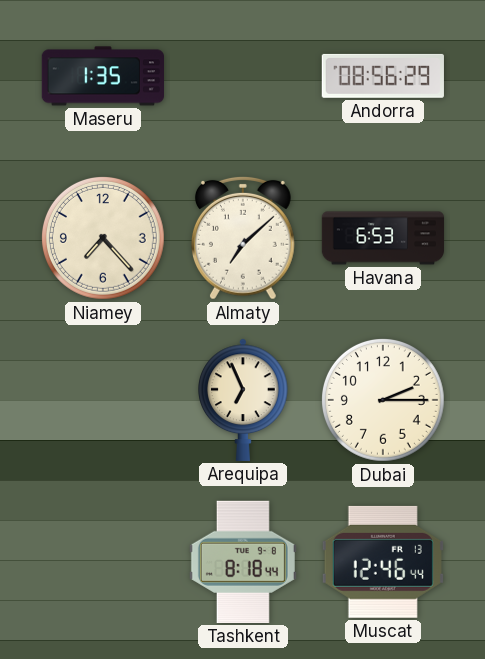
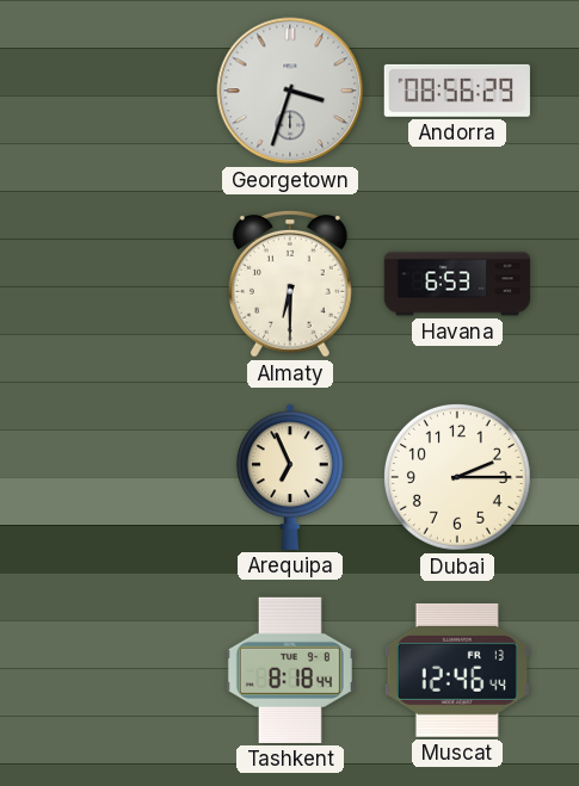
Maseru: 1:35 -> none (102, 76)
Georgetown: none -> 3:33 (290, 91)
Niamey: 7:23 -> none (103, 238)
Almaty: 7:08 -> 6:30 (290, 284)
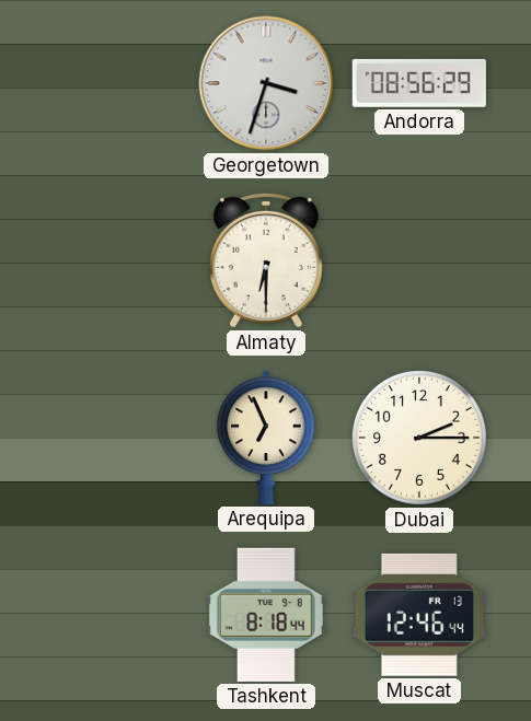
Havana: 6:53 -> none (457, 284)
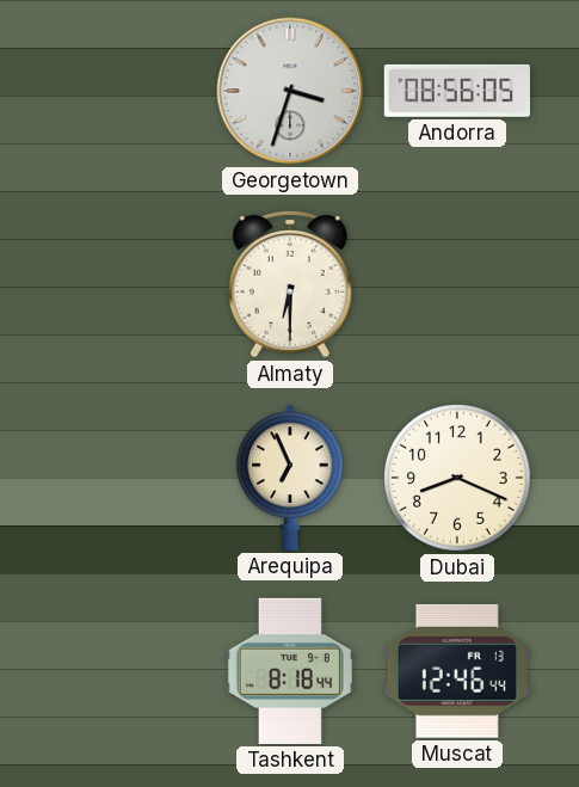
Andorra: 08:56:29 -> 08:56:05 (457, 91)
Dubai: 2:15 -> 8:19 (457, 478)
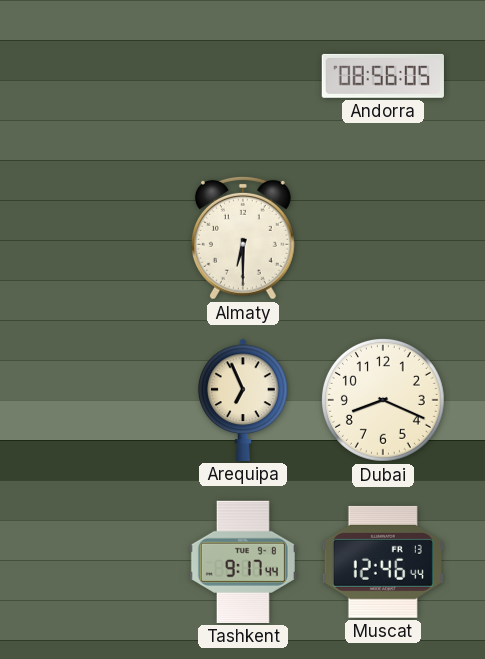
Georgetown: 3:33 -> none (290, 91)
Tashkent: 8:18 -> 9:17 (243, 562)
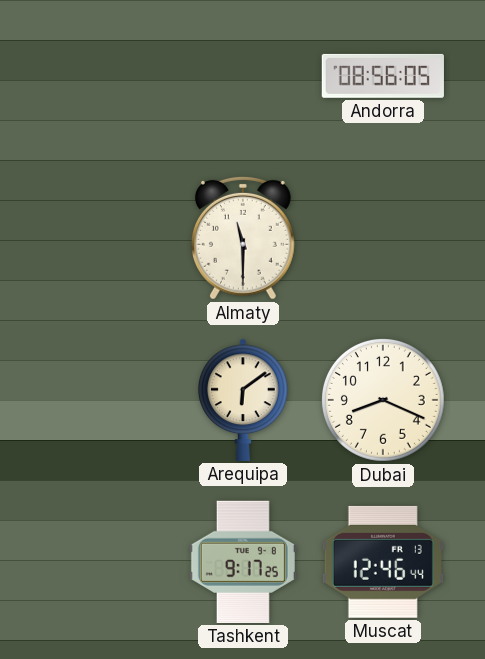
Almaty: 6:30 -> 11:30 (243, 238)
Arequipa: 6:56 -> 6:09 (244, 400)
Tashkent: 9:17:44 -> 9:17:25 (243, 562)
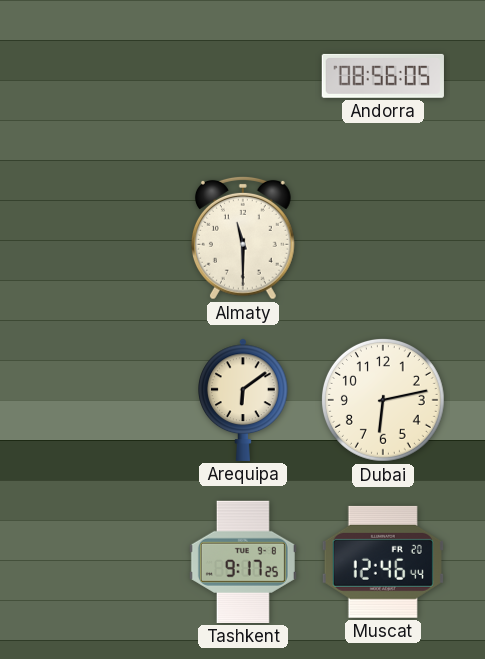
Dubai: 8:19 -> 6:13 (383, 400)
Muscat date: FR 13 -> FR 20 (383, 562)
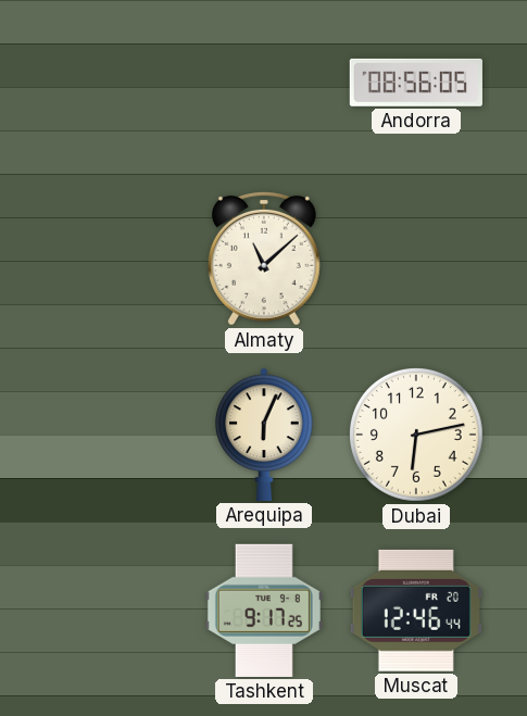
Almaty: 11:30 -> 11:08 (264, 259)
Arequipa: 6:09 -> 6:04 (265, 435)
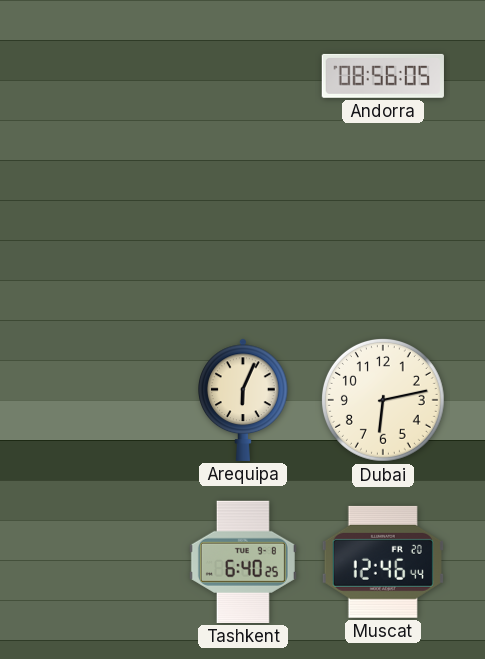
Almaty: 11:08 -> none (264, 259)
Tashkent: 9:17 -> 6:40 (243, 562)
